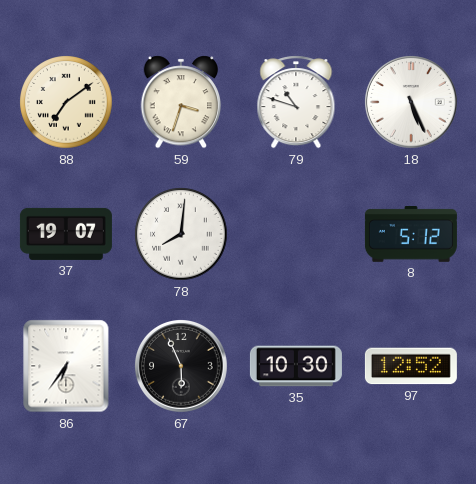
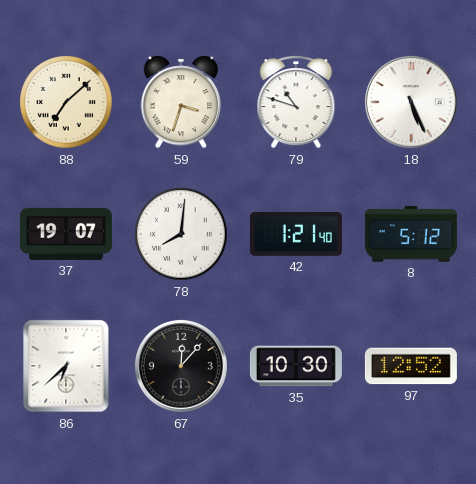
88: 7:09 -> 7:08 (66, 102)
42: none -> 1:21 (296, 234)
86: 6:36 -> 6:38 (66, 366)
67: 5:56 -> 12:07 (182, 367)
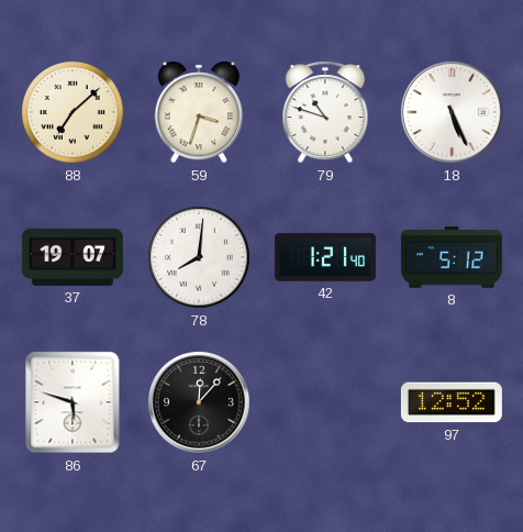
86: 6:38 -> 5:48 (73, 402)
35: 10:30 -> none (296, 366)
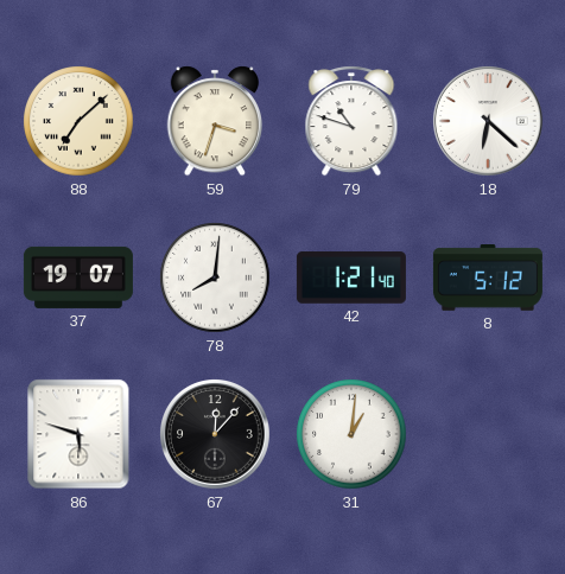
18: 5:26 -> 6:22 (489, 122)
31: none -> 1:01 (351, 434)
97: 12:52 -> none (452, 402)
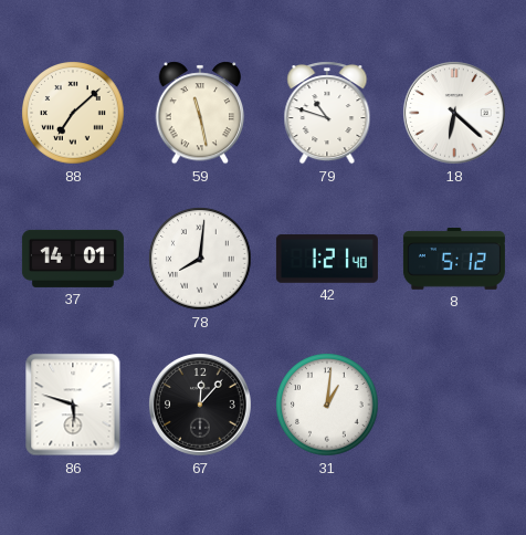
59: 3:33 -> 11:28 (200, 113)
37: 19:07 -> 14:01 (73, 259)
